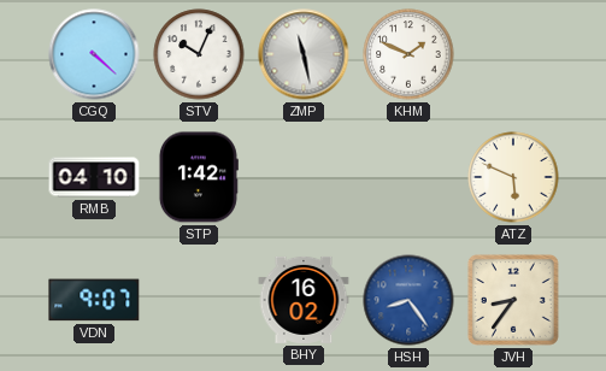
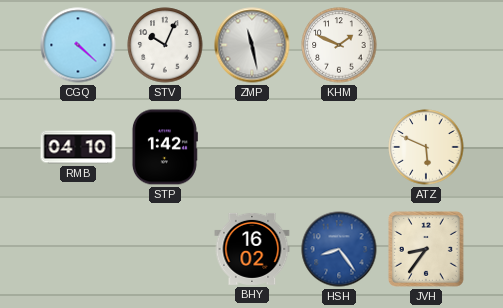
VDN: 9:07 -> none (94, 300)
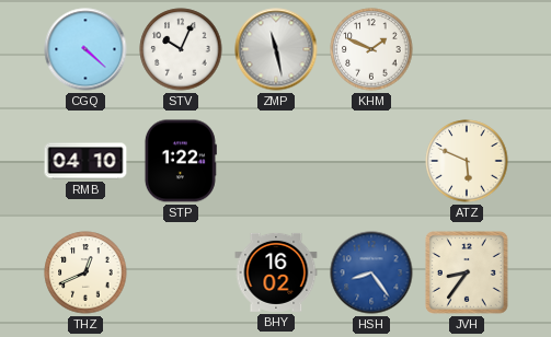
STP: 1:42 -> 1:22 (180, 161)
THZ: none -> 12:41 (85, 272)
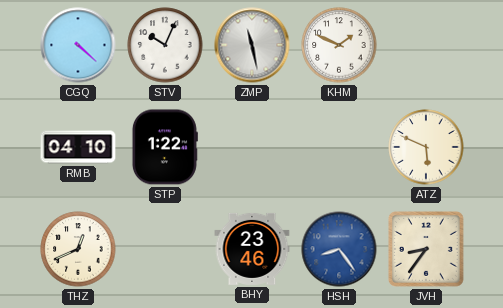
BHY: 16:02 -> 23:46 (252, 249)
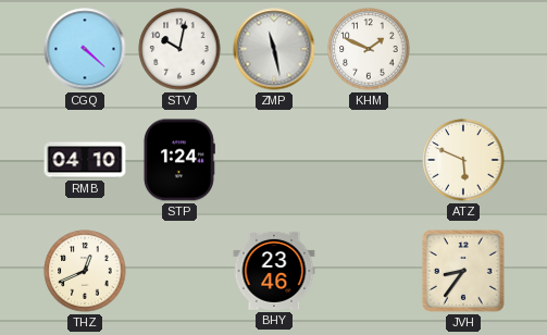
STV: 10:04 -> 10:02 (179, 49)
STP: 1:22 -> 1:24 (178, 160)
HSH: 8:24 -> none (339, 249)
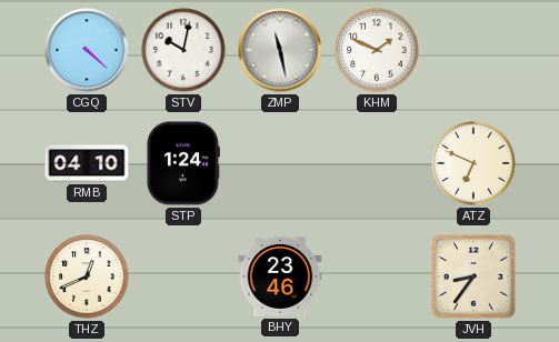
ATZ: 5:49 -> 6:49 (473, 163)
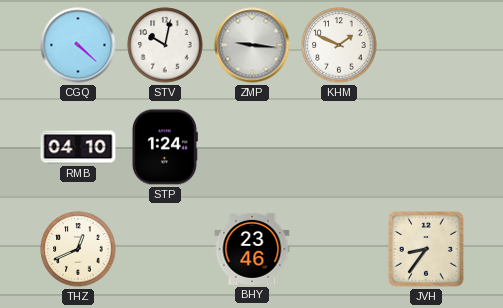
ZMP: 11:28 -> 9:16 (252, 45)
ATZ: 6:49 -> none (473, 163)
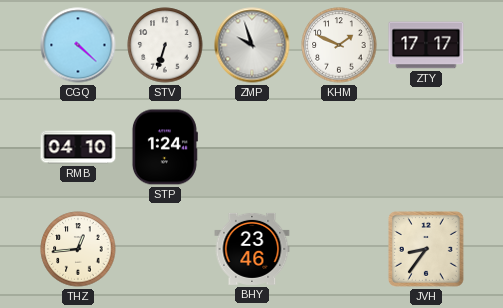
STV: 10:02 -> 6:33 (165, 45)
ZMP: 9:16 -> 9:57 (252, 45)
ZTY: none -> 17:17 (426, 45)
THZ: 12:41 -> 12:44 (78, 249)
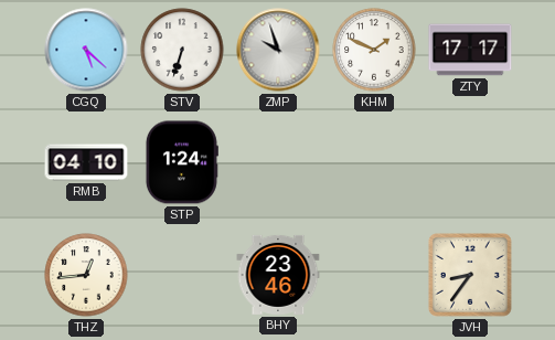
CGQ: 4:22 -> 5:22 (86, 50)
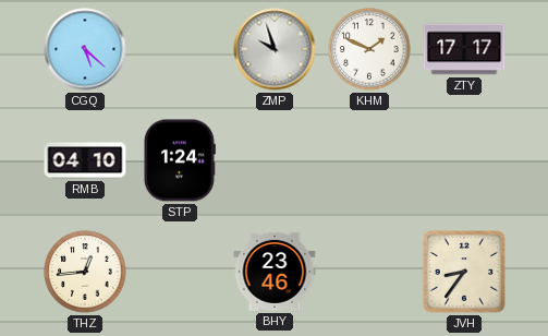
STV: 6:33 -> none (182, 50)
